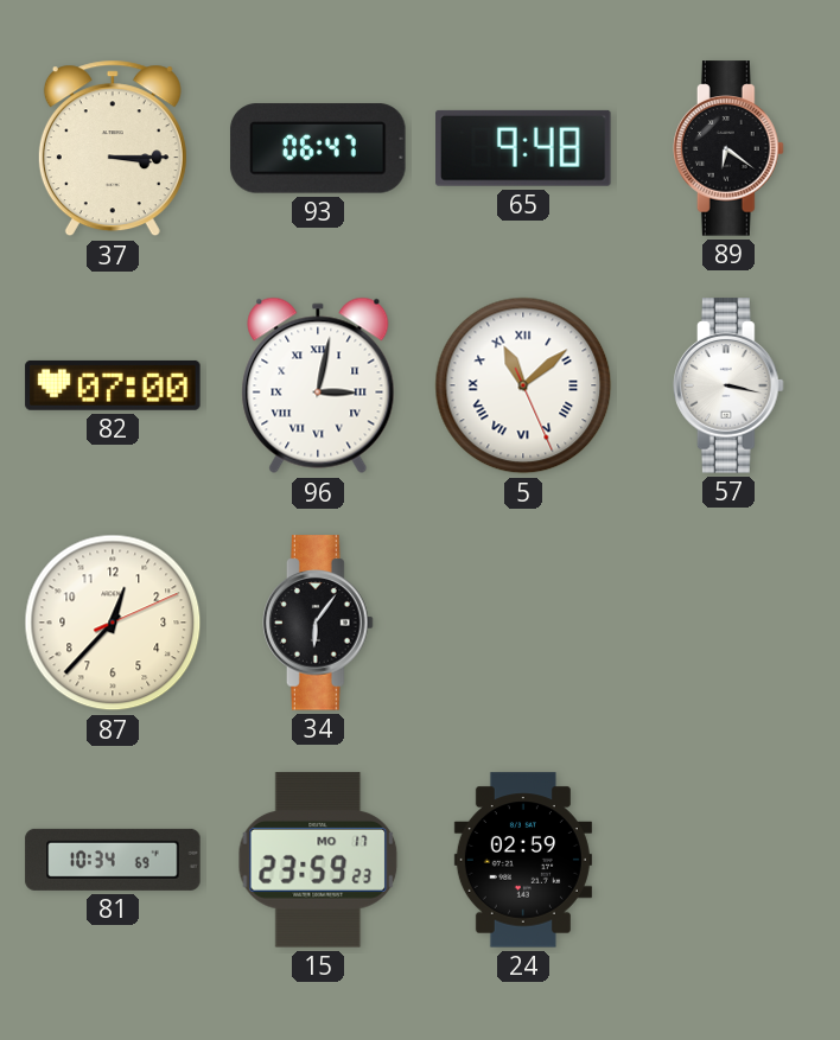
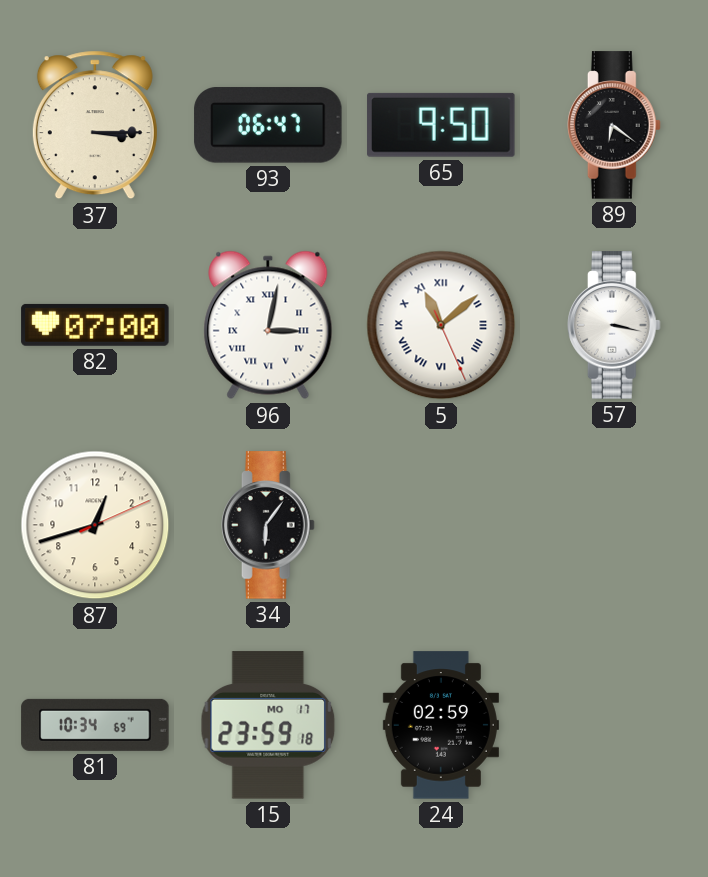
65: 9:48 -> 9:50 (441, 125)
87: 12:37 -> 12:42 (95, 525)
15: 23:59:23 -> 23:59:18 (268, 725)
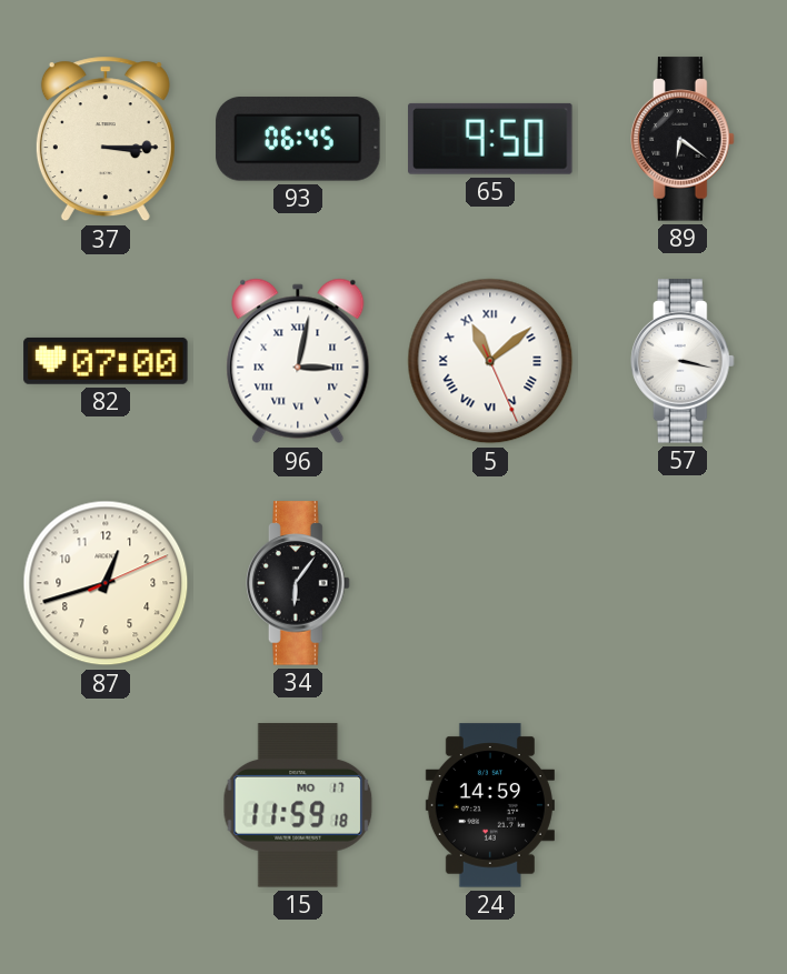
93: 06:47 -> 06:45 (298, 139)
81: 10:34 -> none (95, 725)
15: 23:59 -> 11:59 (298, 805)
24: 02:59 -> 14:59 (490, 805)
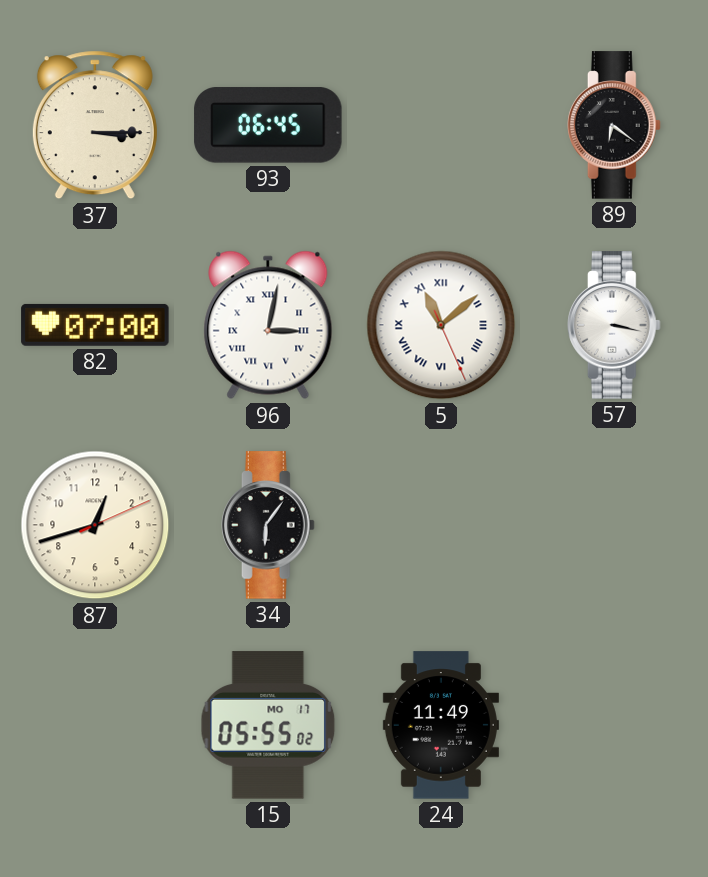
65: 9:50 -> none (490, 139)
15: 11:59 -> 05:55 (268, 725)
24: 14:59 -> 11:49 (441, 725)
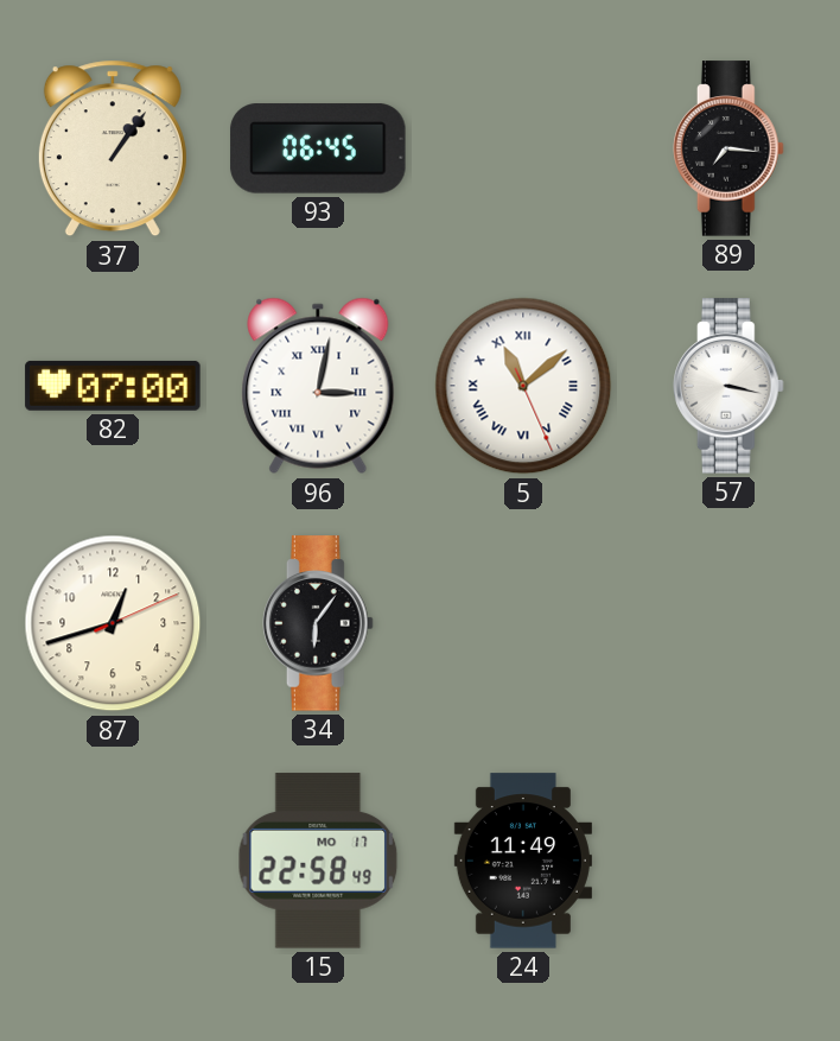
37: 3:15 -> 1:06 (113, 148)
89: 6:21 -> 7:16 (730, 148)
15: 05:55 -> 22:58 (318, 861)
